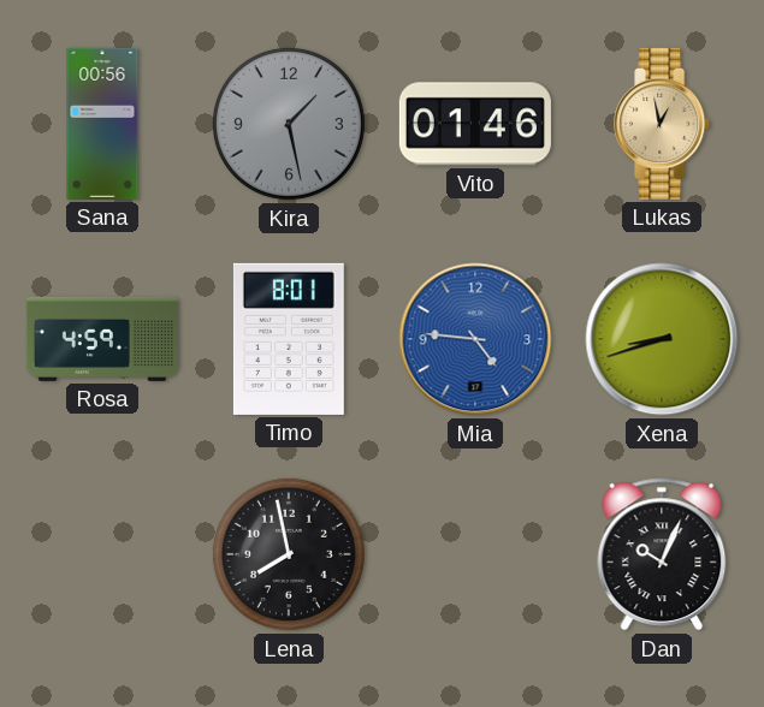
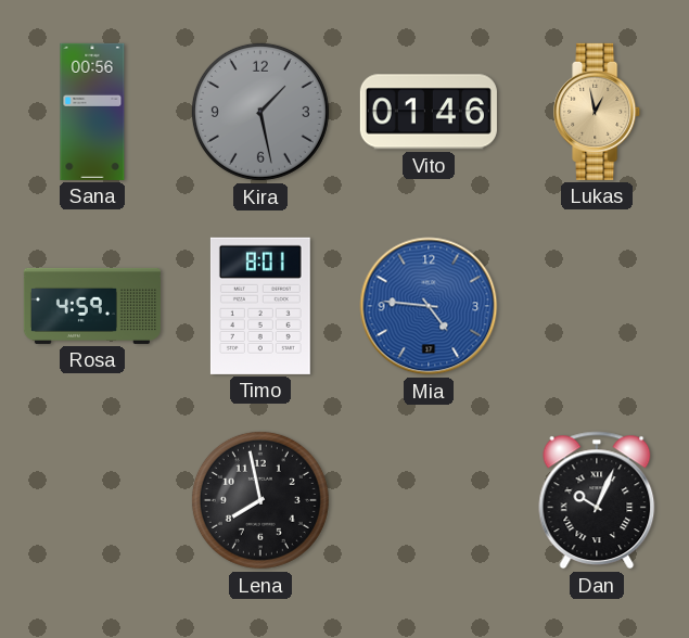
Xena: 8:42 -> none (662, 339)
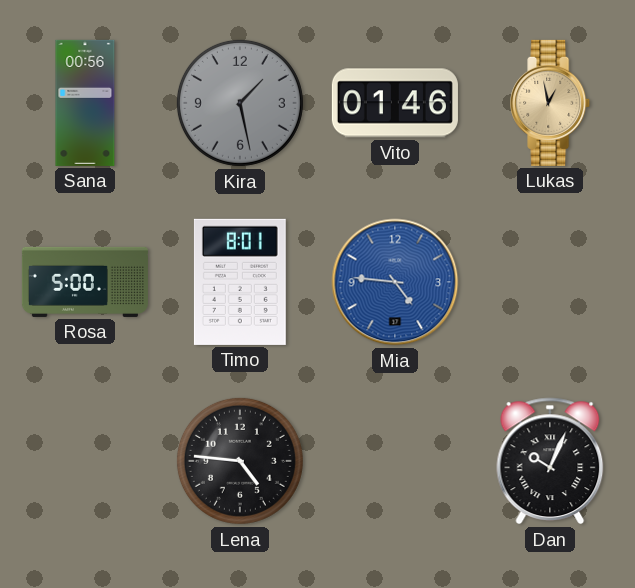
Rosa: 4:59 -> 5:00 (85, 282)
Lena: 7:58 -> 4:46 (240, 461)
